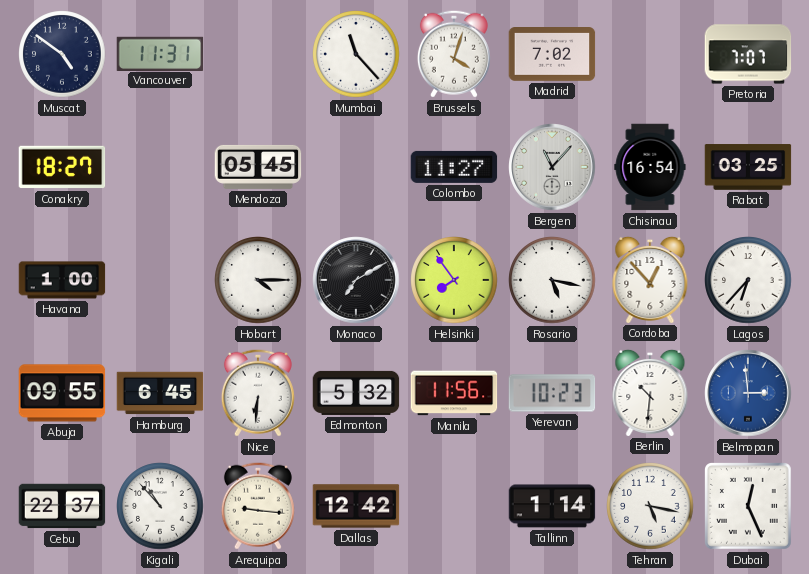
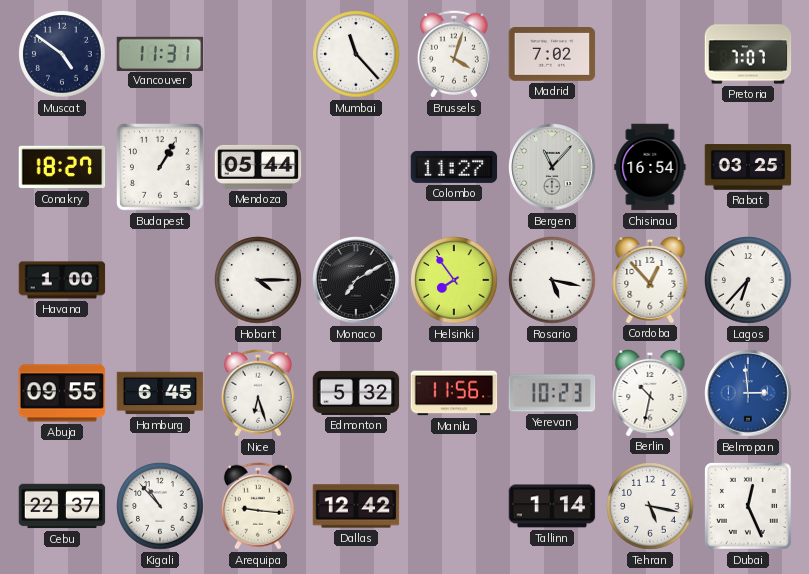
Budapest: none -> 1:05 (161, 168)
Mendoza: 05:45 -> 05:44 (258, 167)
Nice: 6:31 -> 6:27 (258, 393)
Berlin: 10:31 -> 10:32 (650, 392)
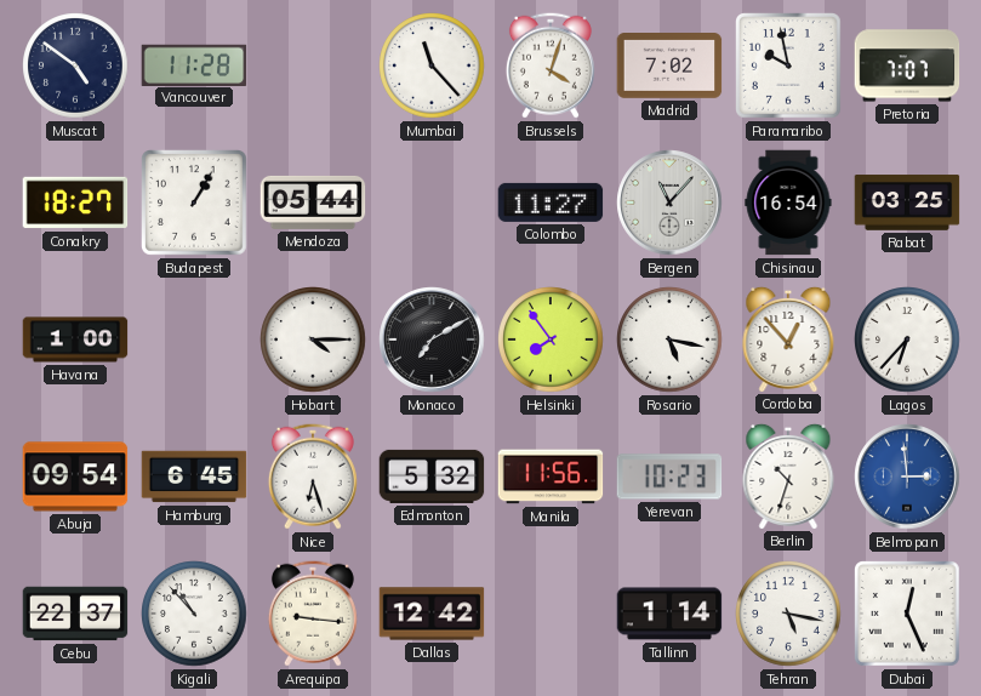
Vancouver: 11:31 -> 11:28 (194, 64)
Paramaribo: none -> 9:58 (789, 67)
Abuja: 09:55 -> 09:54 (75, 477)
Berlin: 10:32 -> 10:33 (788, 475)
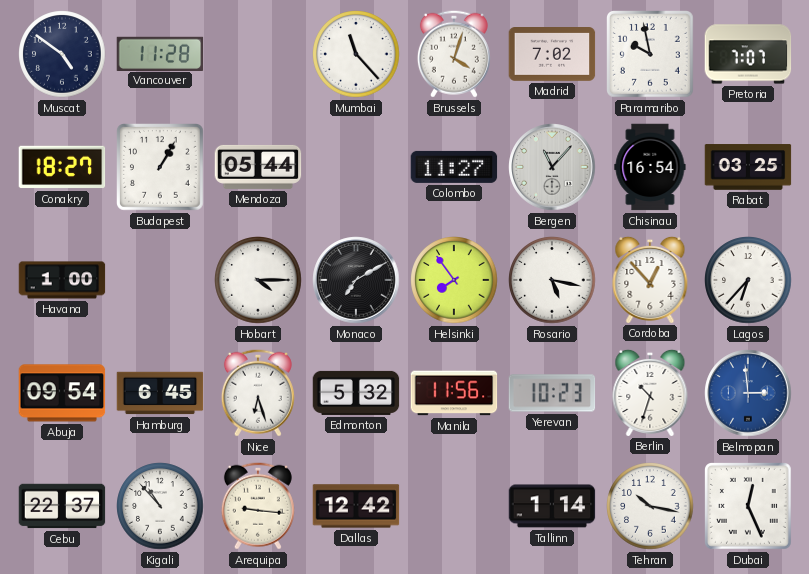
Tehran: 5:17 -> 10:17 (650, 506)
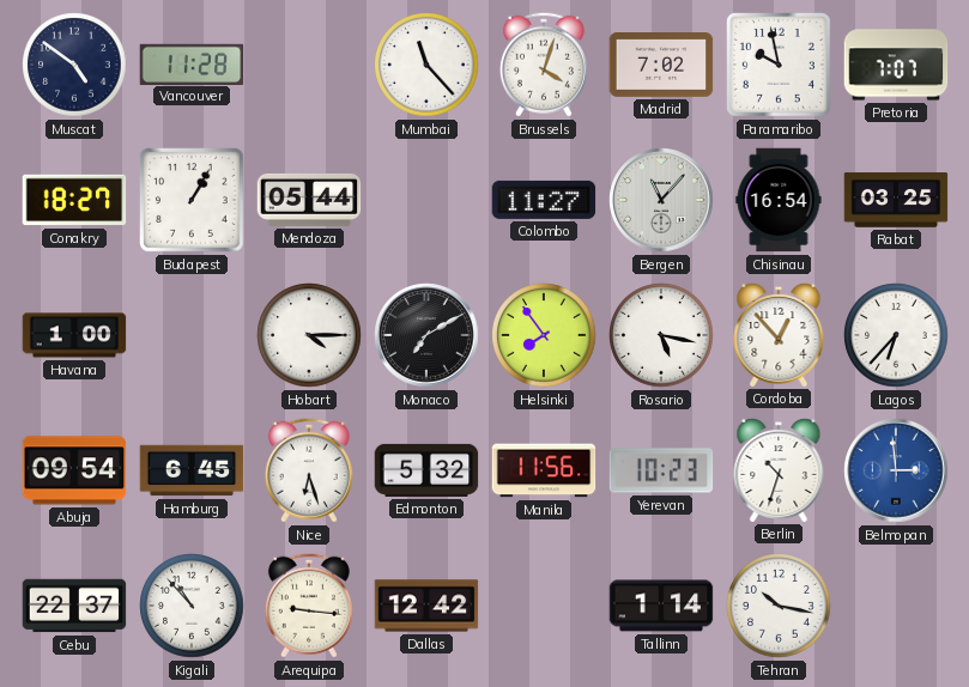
Dubai: 12:26 -> none (749, 507)
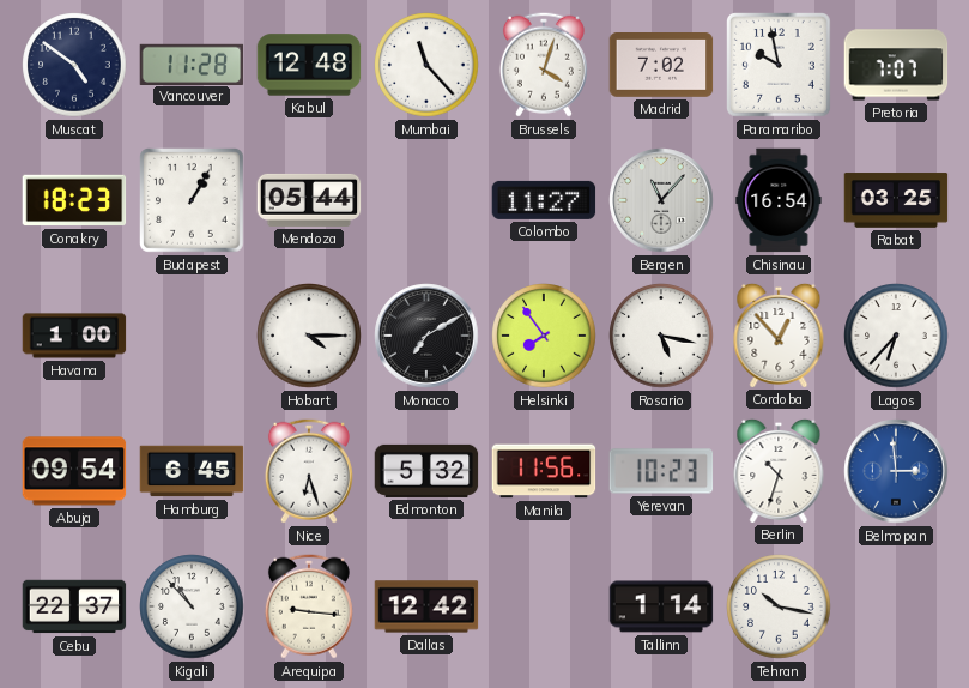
Kabul: none -> 12:48 (309, 65)
Conakry: 18:27 -> 18:23 (74, 200)
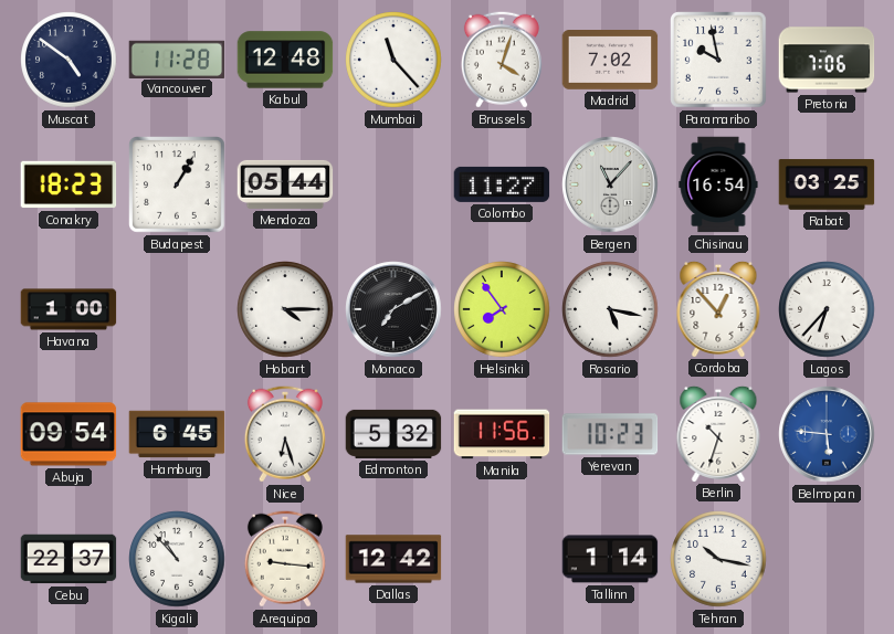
Pretoria: 7:07 -> 7:06 (827, 60)
Belmopan: 2:59 -> 5:46 (827, 434)
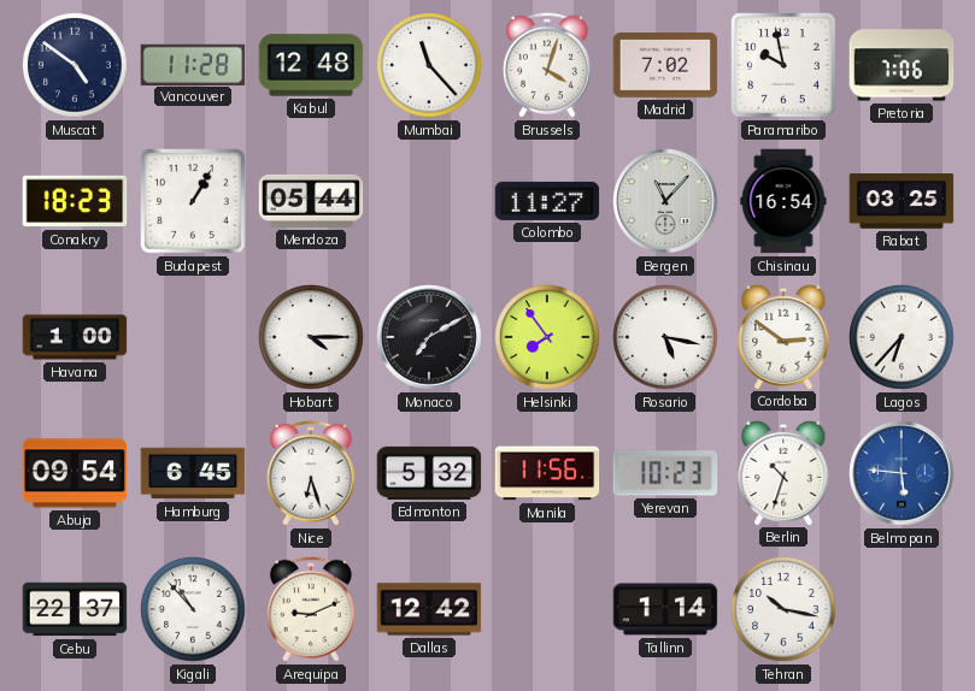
Cordoba: 12:53 -> 2:51 (783, 336)
Arequipa: 9:16 -> 9:11 (311, 609)
